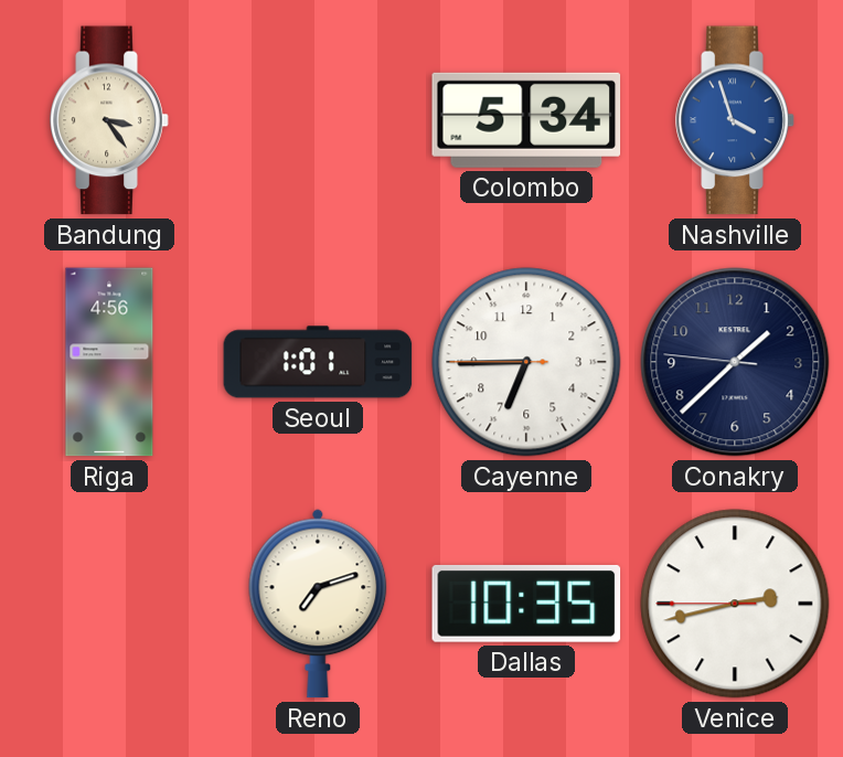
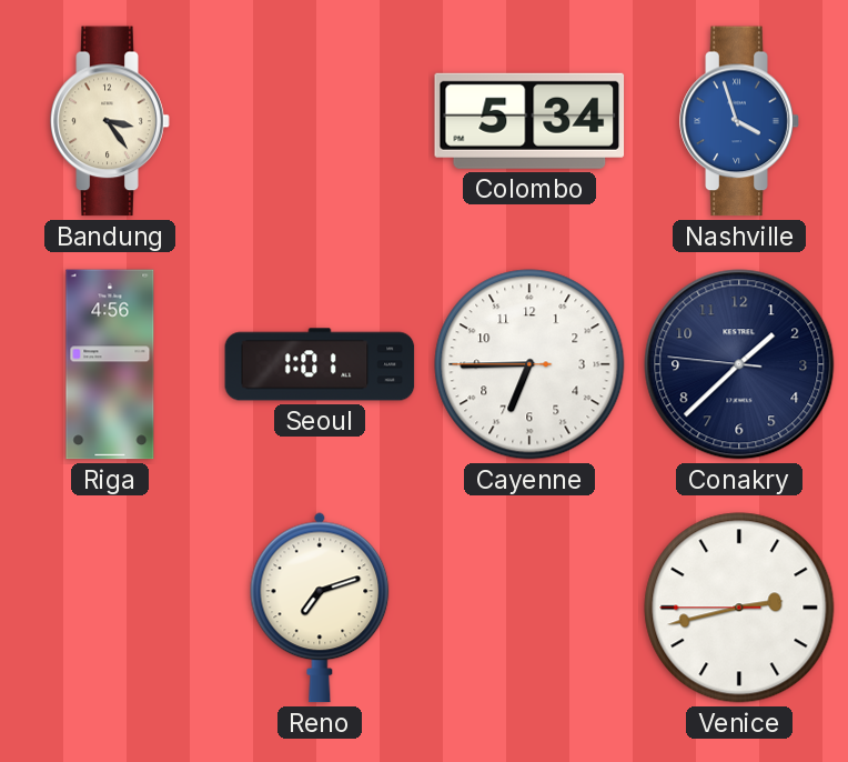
Dallas: 10:35 -> none (526, 604)
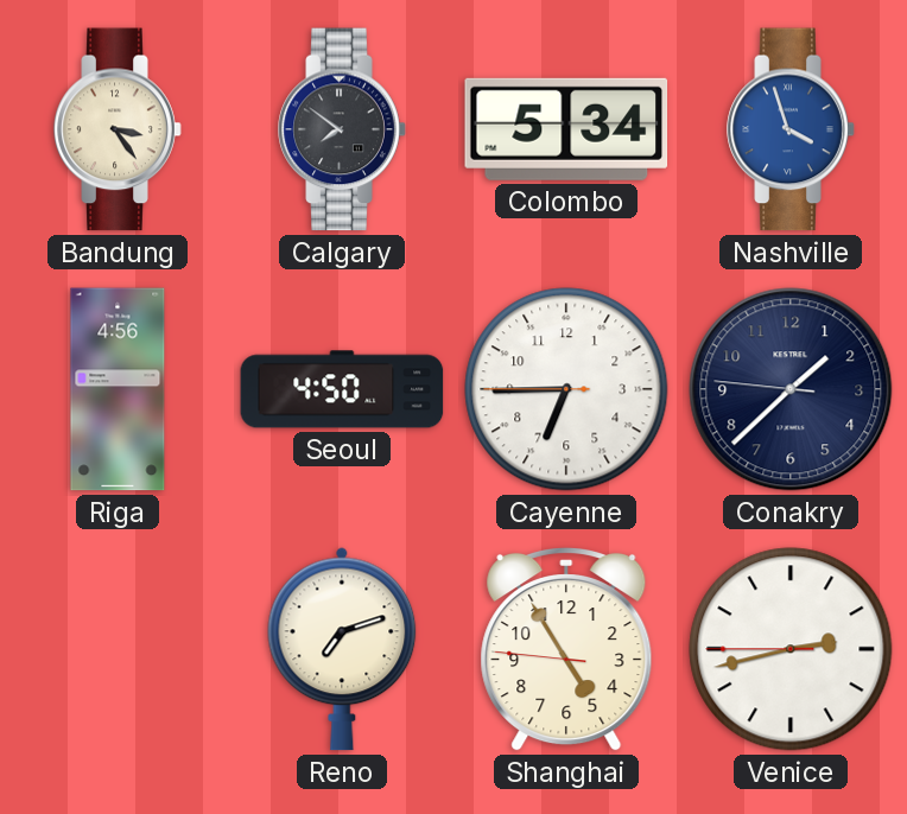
Calgary: none -> 7:51 (342, 129)
Seoul: 1:01 -> 4:50 (342, 389)
Shanghai: none -> 4:54 (566, 649)
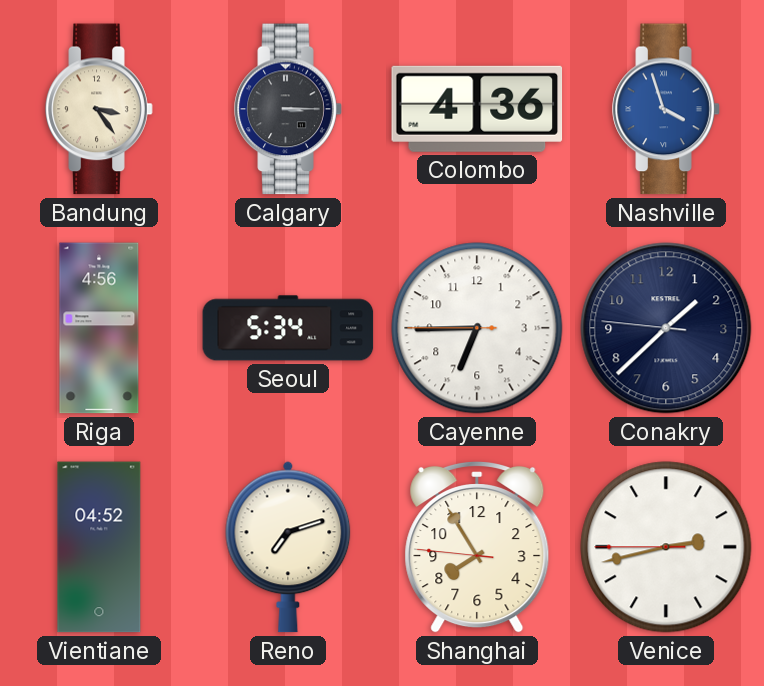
Calgary: 7:51 -> 3:15 (288, 109)
Colombo: 5:34 -> 4:36 (477, 109)
Seoul: 4:50 -> 5:34 (288, 328)
Vientiane: none -> 04:52 (99, 547)
Shanghai: 4:54 -> 7:54 (477, 547)
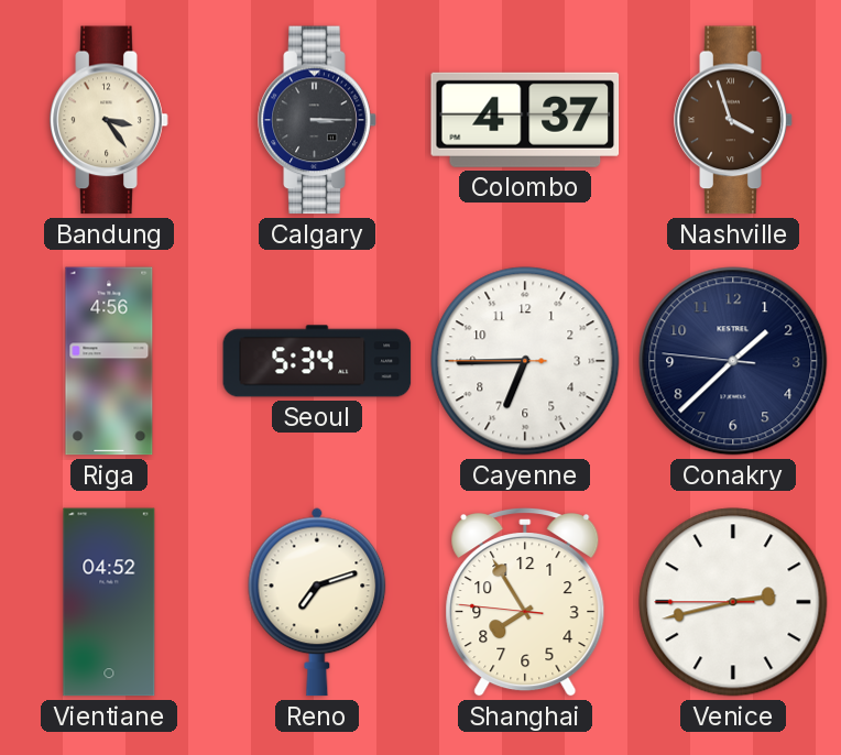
Colombo: 4:36 -> 4:37 (525, 120)
Nashville dial: blue -> brown (733, 120)
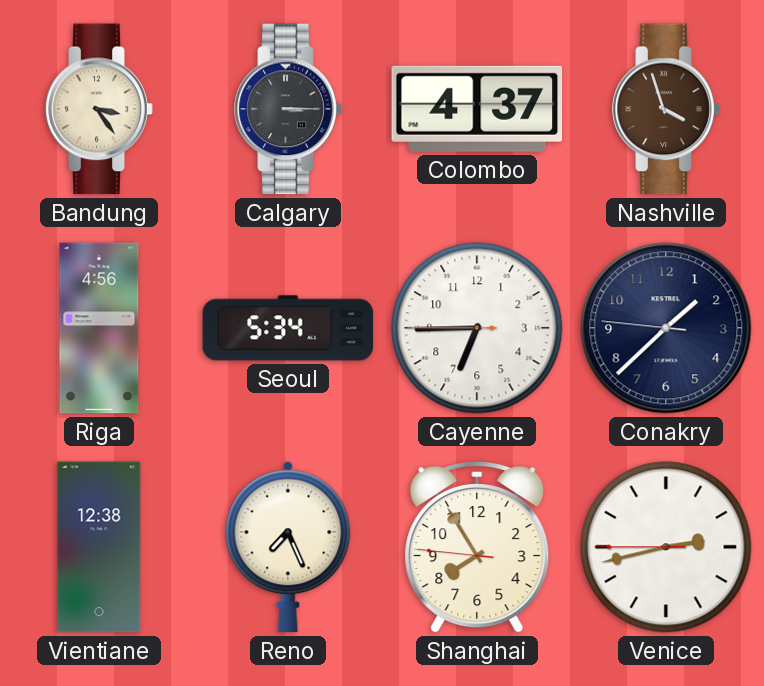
Vientiane: 04:52 -> 12:38 (99, 547)
Reno: 7:12 -> 7:26 (288, 547)
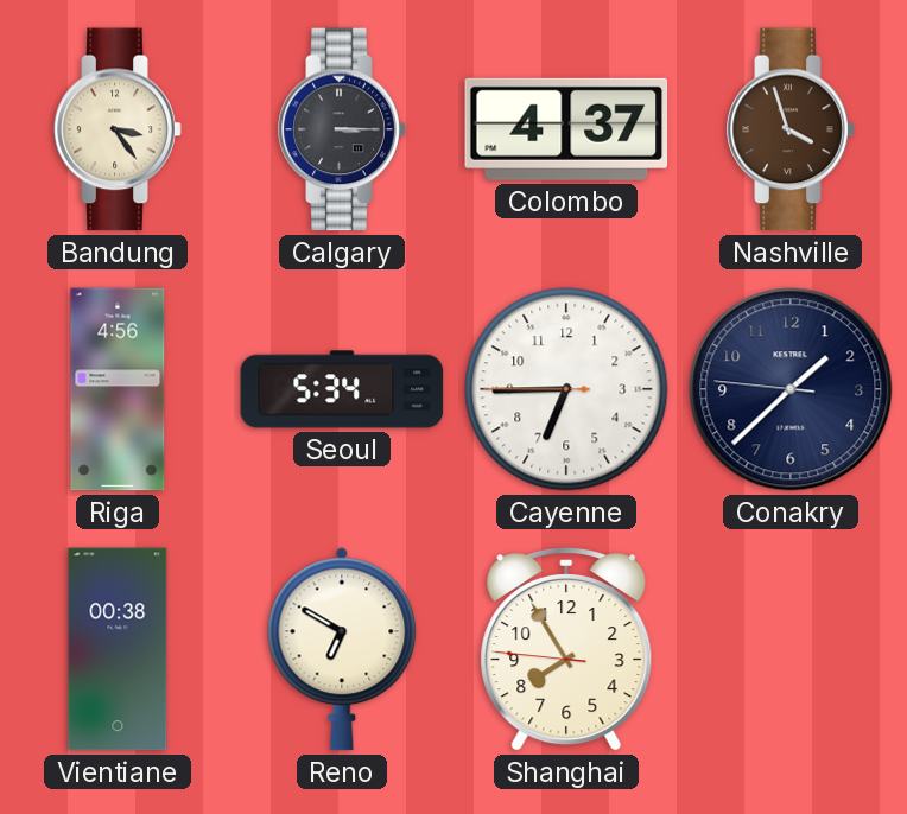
Vientiane: 12:38 -> 00:38 (118, 649)
Reno: 7:26 -> 6:50 (342, 649)
Venice: 2:42 -> none (666, 547)
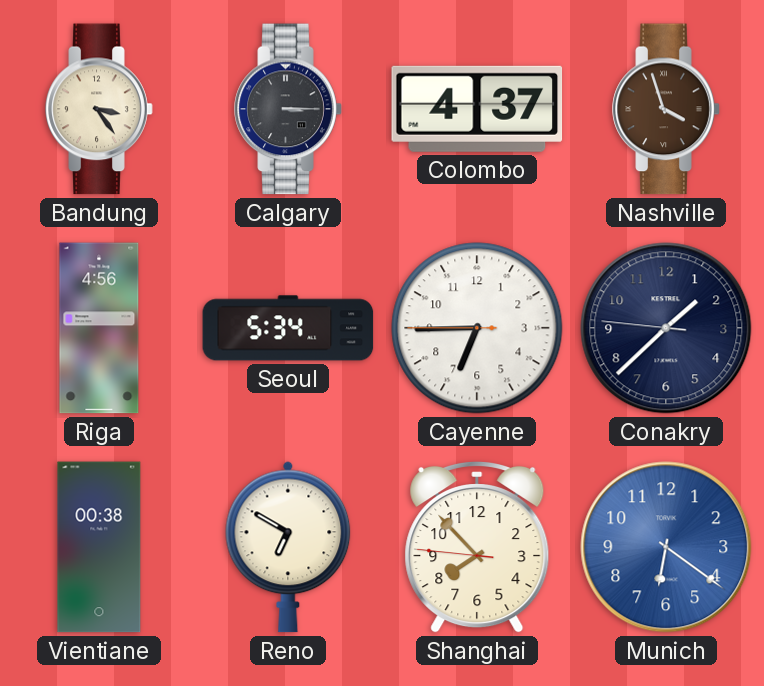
Shanghai: 7:54 -> 7:52 (477, 547)
Munich: none -> 6:21 (666, 547)
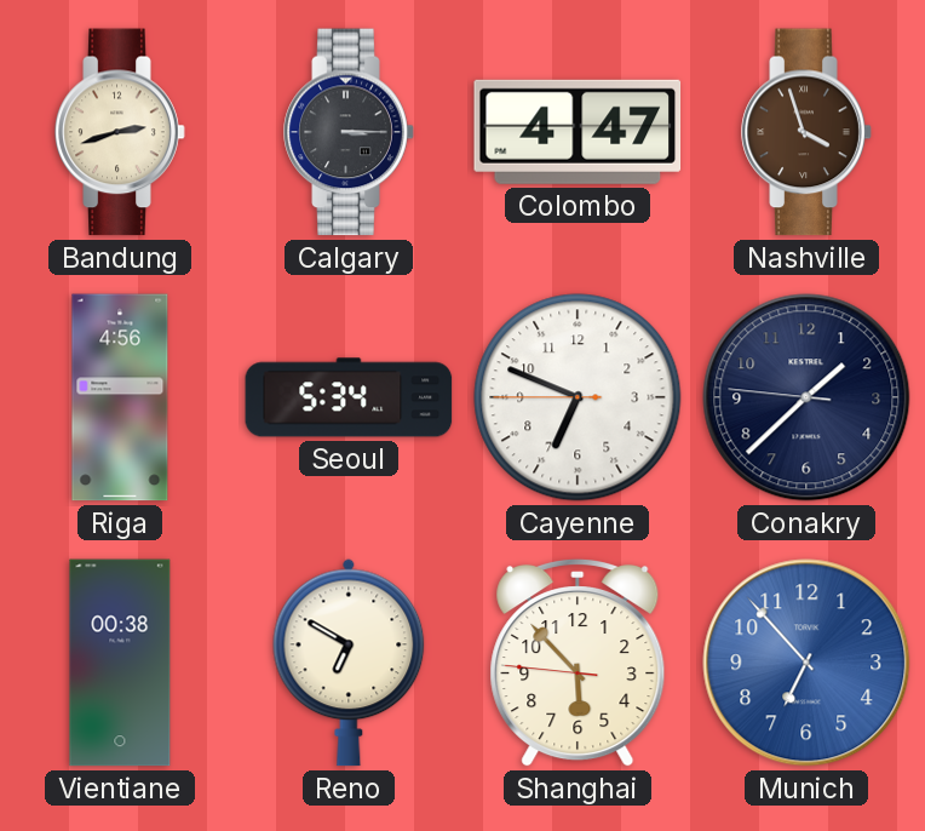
Bandung: 3:24 -> 2:42 (120, 132)
Colombo: 4:37 -> 4:47 (578, 132)
Cayenne: 6:44 -> 6:48 (578, 397)
Shanghai: 7:52 -> 5:52 (578, 663)
Munich: 6:21 -> 6:53 (806, 663)
